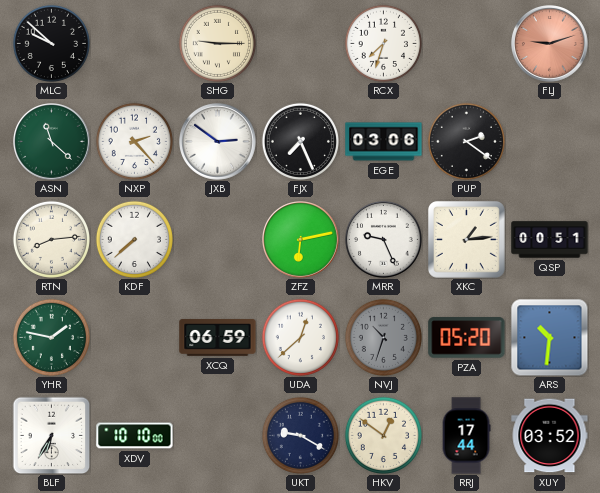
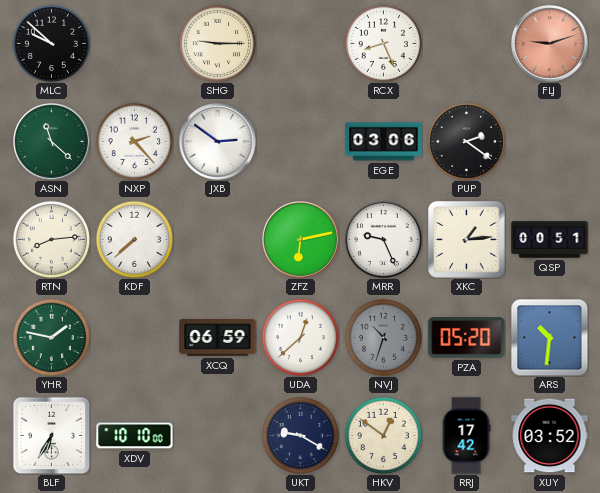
RCX: 7:33 -> 8:26 (383, 43)
FJX: 7:26 -> none (300, 141)
RRJ: 17:44 -> 17:42 (466, 436)
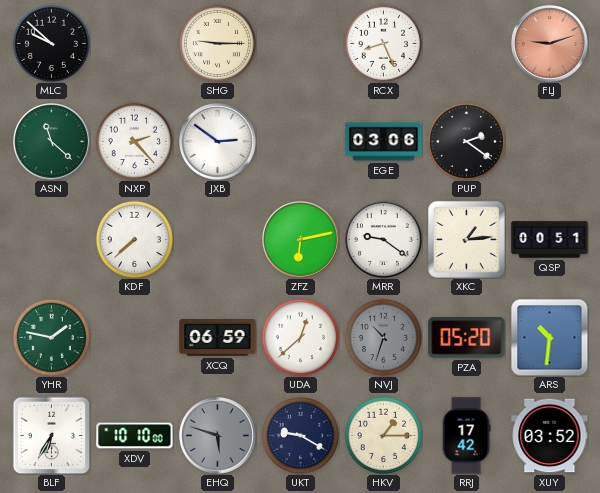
RTN: 8:14 -> none (51, 239)
MRR: 9:26 -> 9:21 (384, 240)
EHQ: none -> 5:48 (218, 436)
HKV: 12:51 -> 1:15 (383, 435)
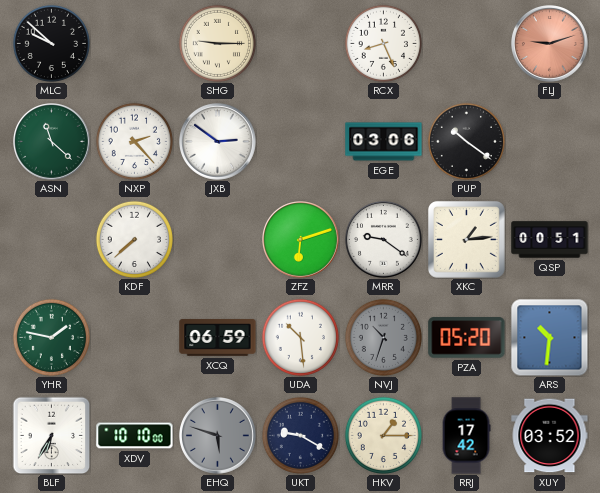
PUP: 2:21 -> 10:21 (466, 141)
ZFZ: 6:13 -> 6:12 (301, 240)
UDA: 12:38 -> 10:29 (300, 337)
